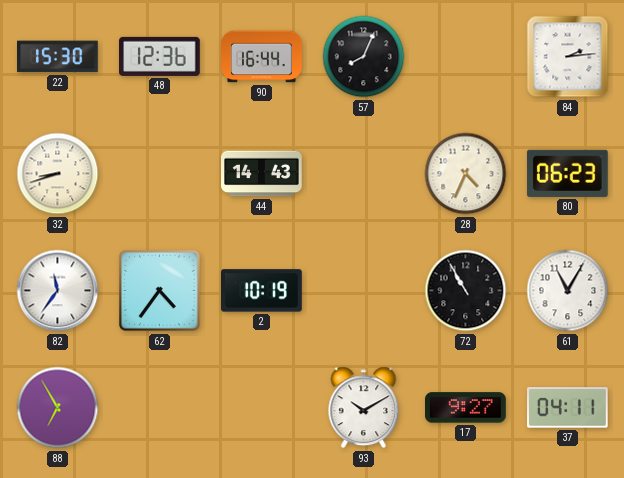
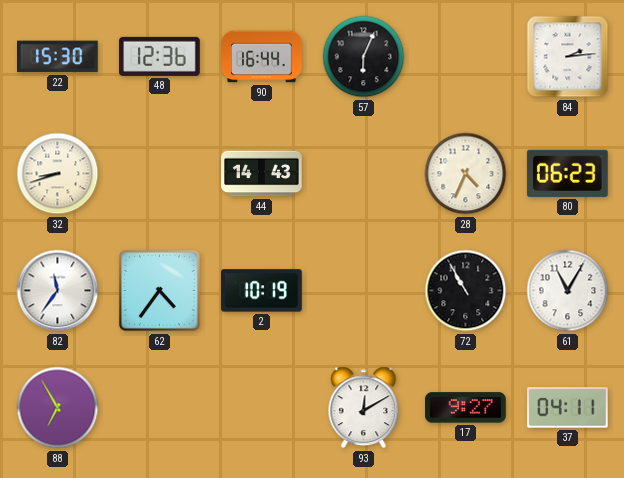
57: 8:04 -> 6:04 (364, 57)
93: 10:10 -> 12:10 (364, 408)
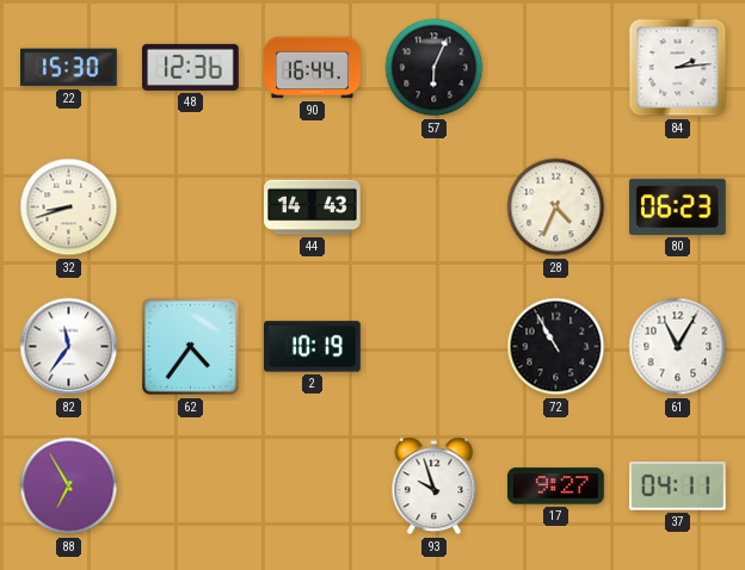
93: 12:10 -> 9:57 (435, 487)
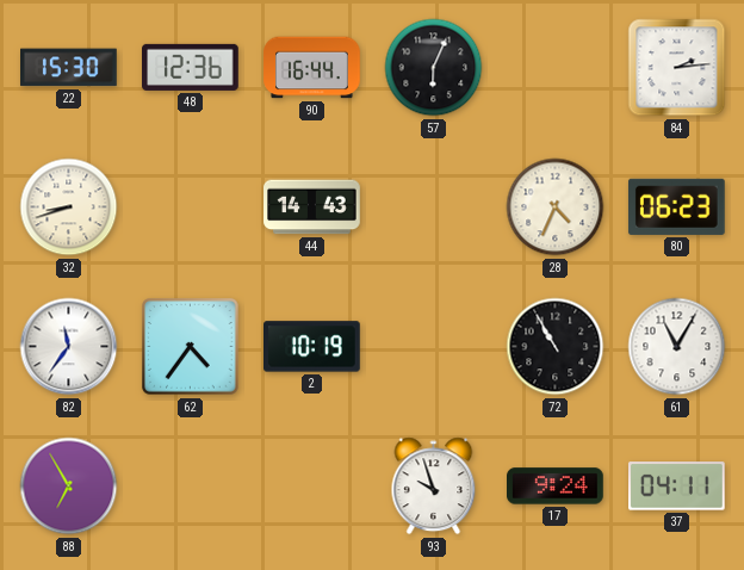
17: 9:27 -> 9:24 (556, 487)
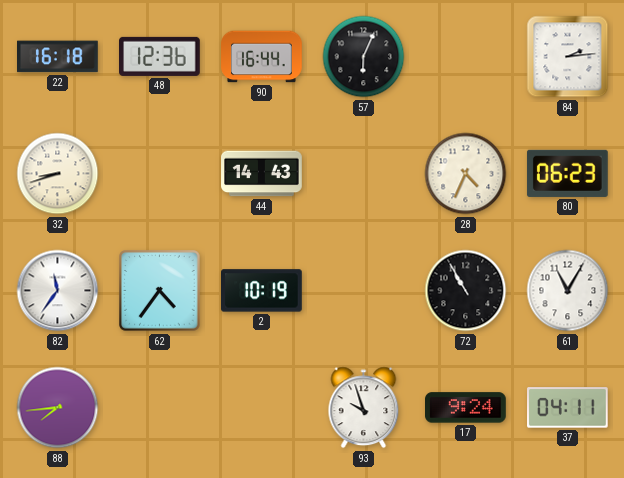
22: 15:30 -> 16:18 (58, 57)
88: 6:55 -> 7:44 (58, 408)
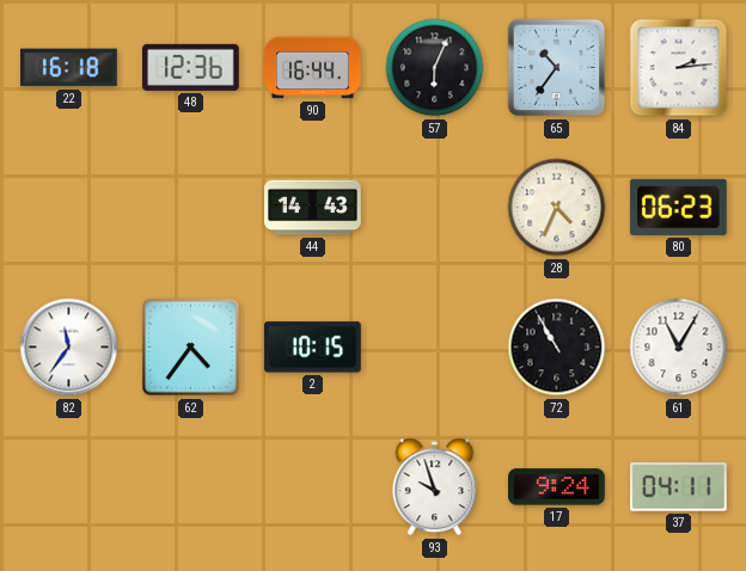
65: none -> 10:36 (557, 68)
32: 8:42 -> none (58, 174)
2: 10:19 -> 10:15 (313, 348)
88: 7:44 -> none (58, 408)
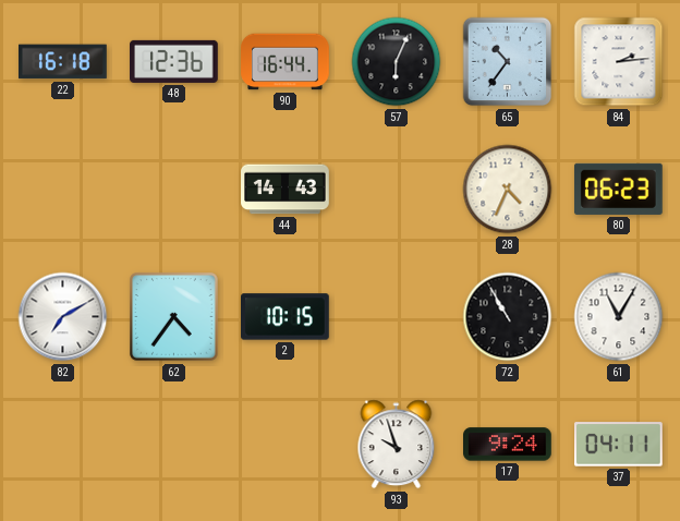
82: 11:36 -> 7:10 (63, 317)
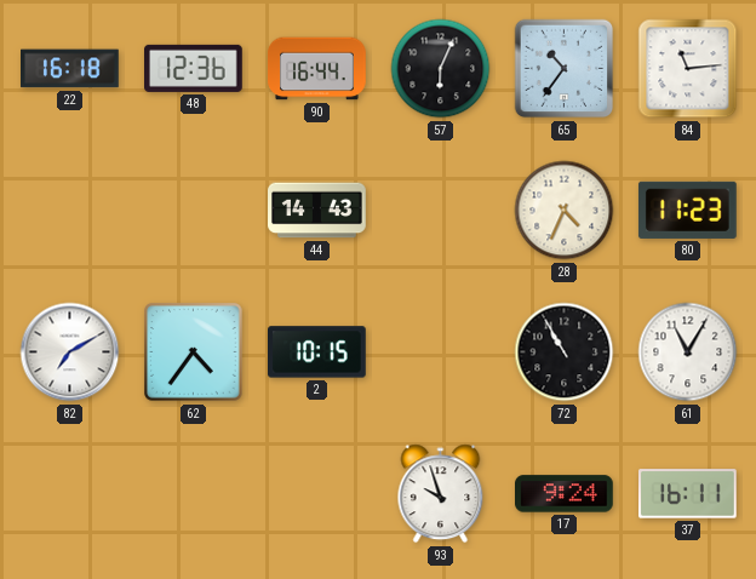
84: 2:14 -> 11:14 (688, 69)
80: 06:23 -> 11:23 (687, 210)
37: 04:11 -> 16:11 (688, 494)
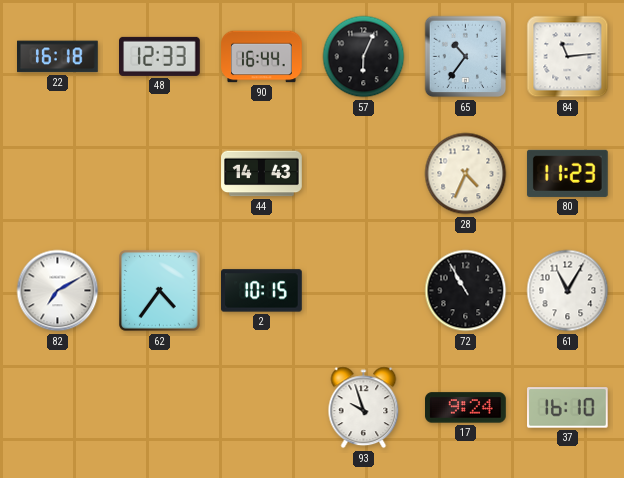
48: 12:36 -> 12:33 (160, 56)
37: 16:11 -> 16:10 (568, 408)
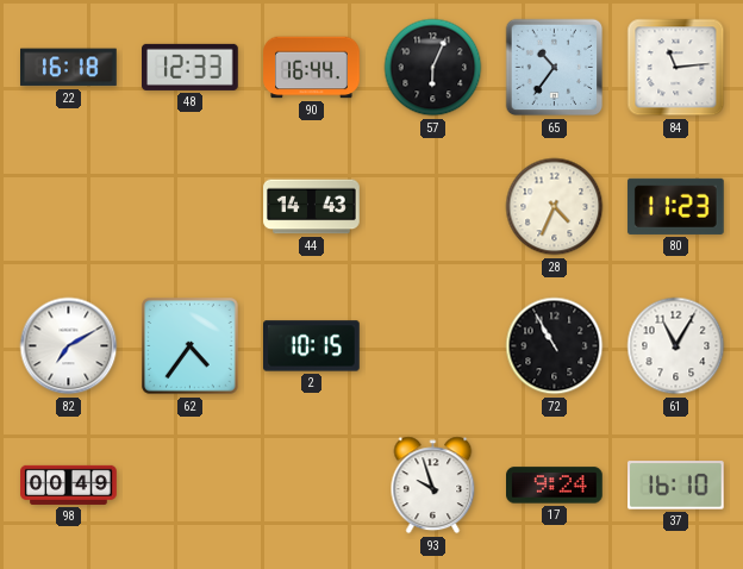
98: none -> 00:49 (69, 484)
